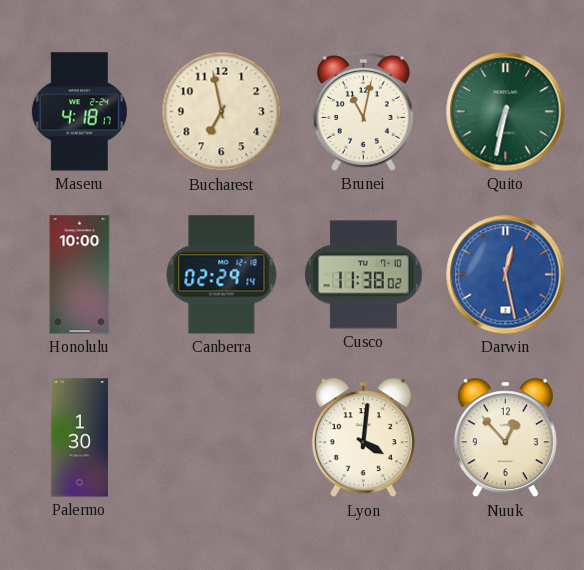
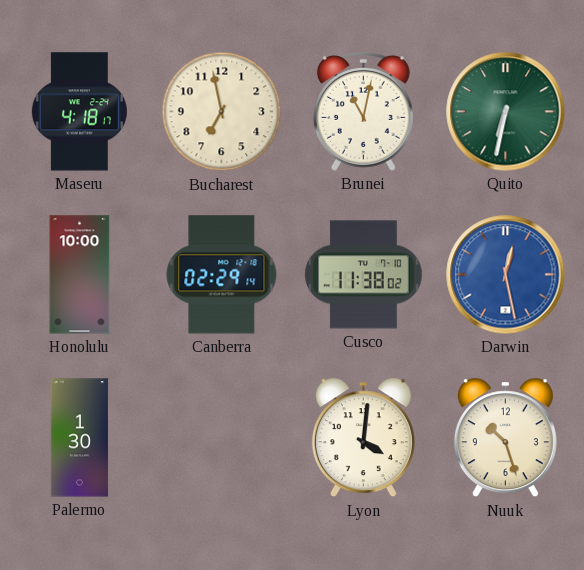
Nuuk: 12:53 -> 10:27 (505, 438)
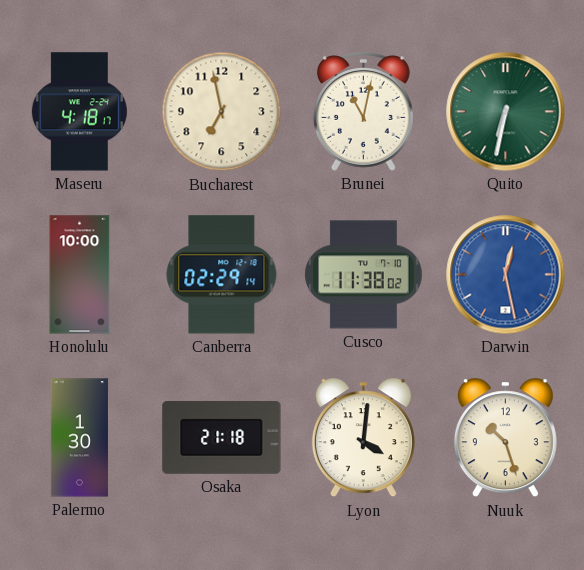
Osaka: none -> 21:18 (222, 437)
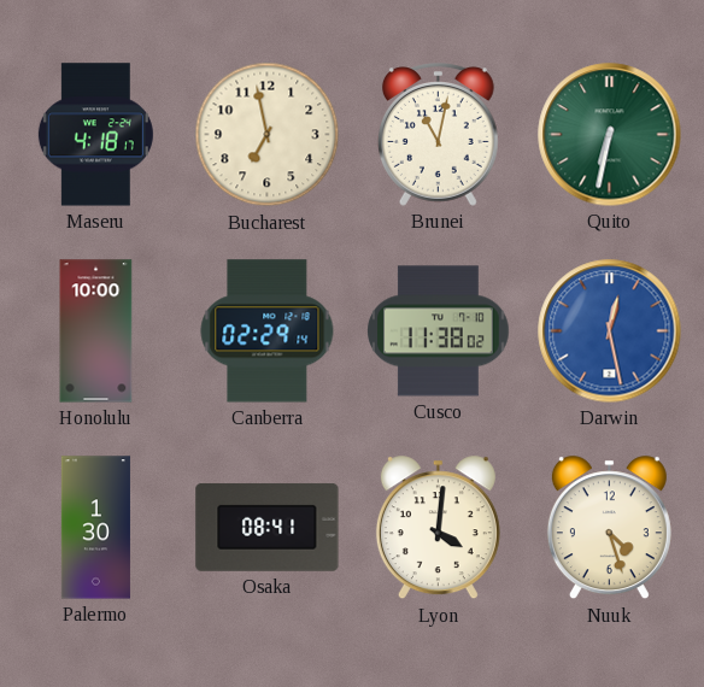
Osaka: 21:18 -> 08:41 (268, 527)
Nuuk: 10:27 -> 4:27 (609, 528)
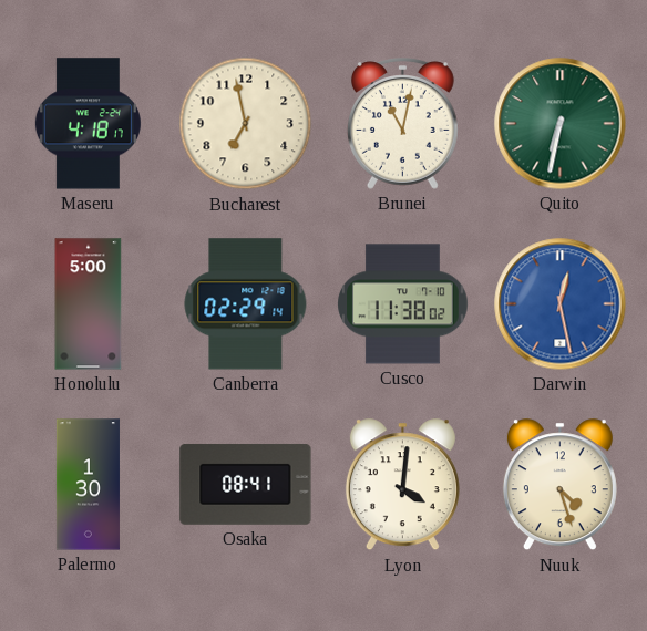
Honolulu: 10:00 -> 5:00 (89, 304)
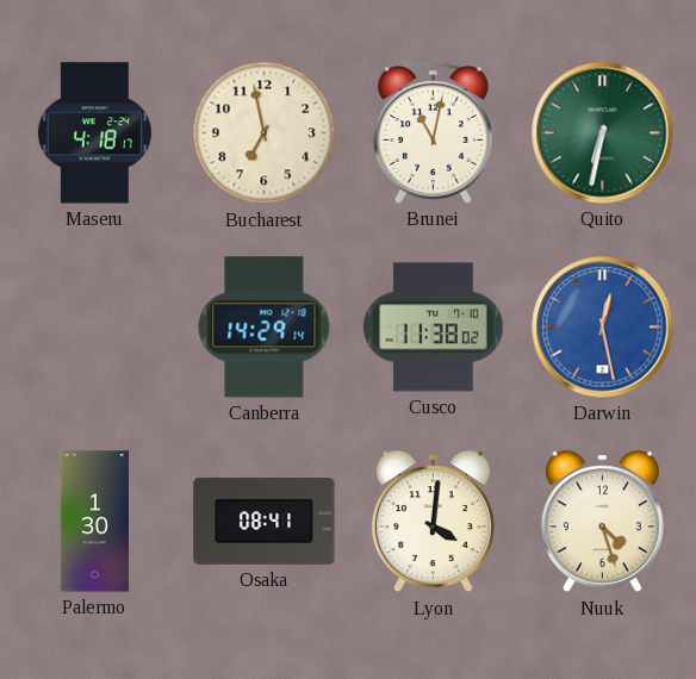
Honolulu: 5:00 -> none (89, 304)
Canberra: 02:29 -> 14:29 (265, 328)
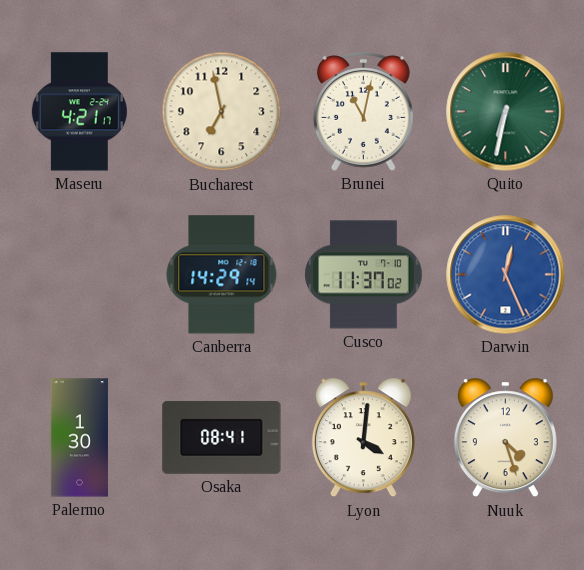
Maseru: 4:18 -> 4:21 (79, 112)
Cusco: 11:38 -> 11:37 (364, 275)
Darwin: 12:28 -> 12:26 (506, 275)
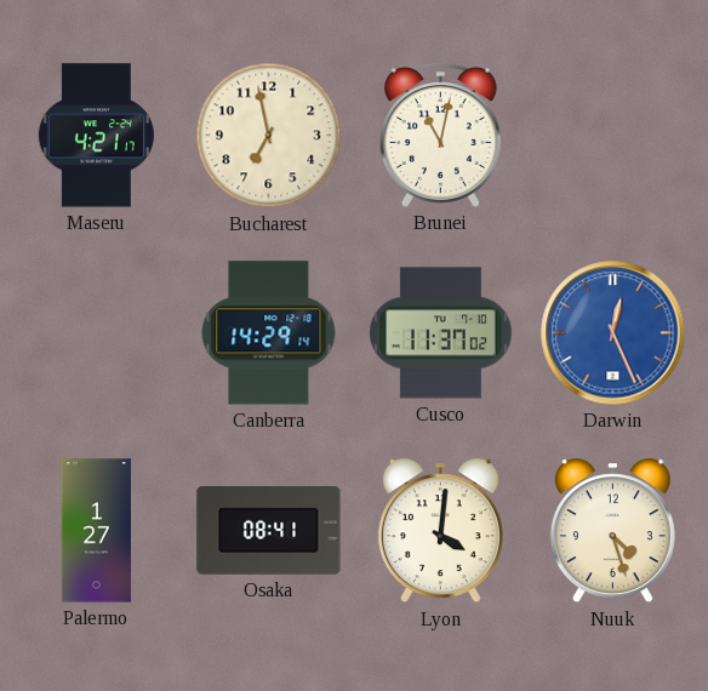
Quito: 6:32 -> none (506, 112)
Palermo: 1:30 -> 1:27 (96, 531)
